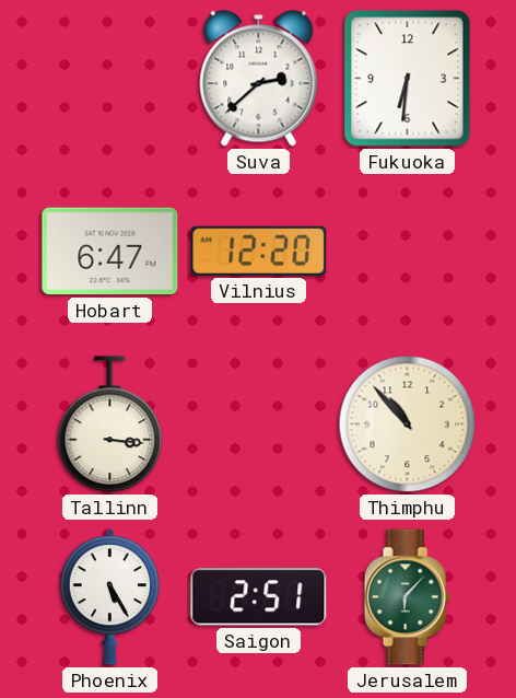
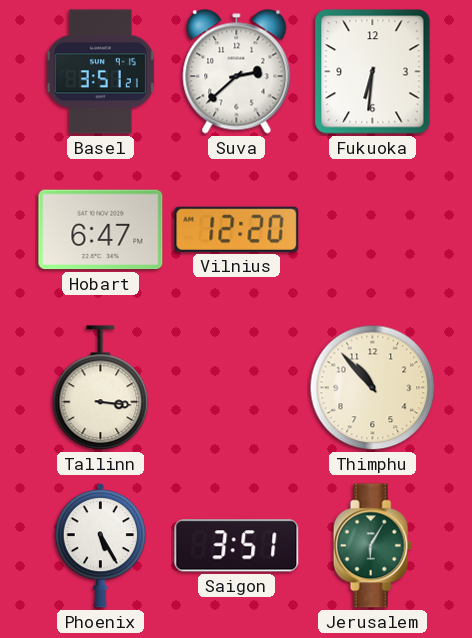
Basel: none -> 3:51 (100, 72)
Saigon: 2:51 -> 3:51 (237, 546)
Jerusalem: 6:07 -> 6:05 (372, 546)
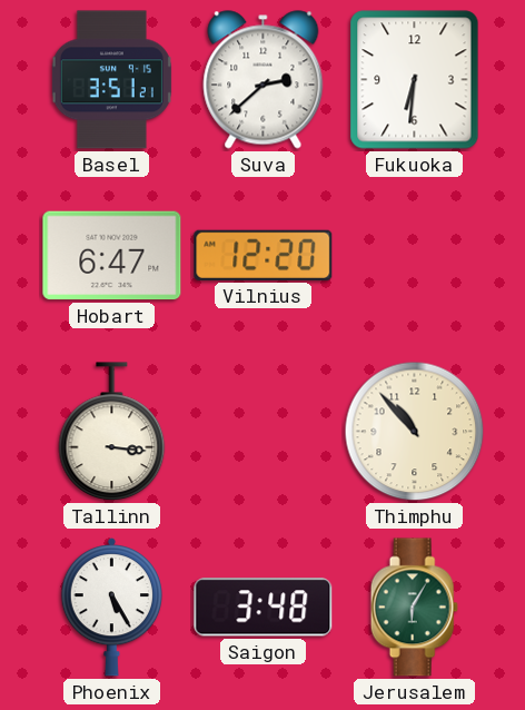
Saigon: 3:51 -> 3:48 (264, 608)
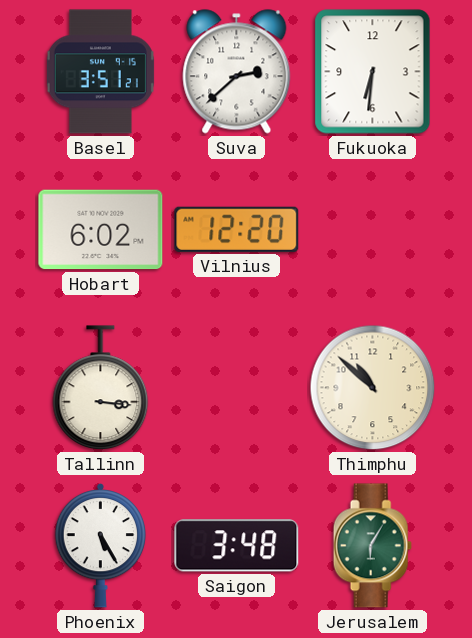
Hobart: 6:47 -> 6:02 (101, 230)
Thimphu: 10:53 -> 10:52 (373, 388)
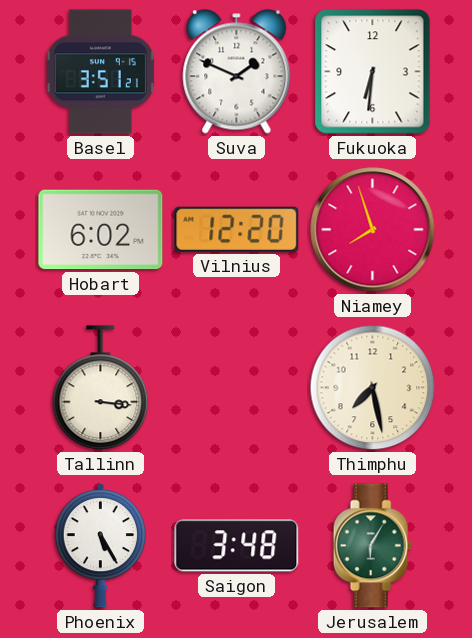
Suva: 2:38 -> 1:49 (237, 72)
Niamey: none -> 7:57 (373, 230)
Thimphu: 10:52 -> 7:28 (373, 388)
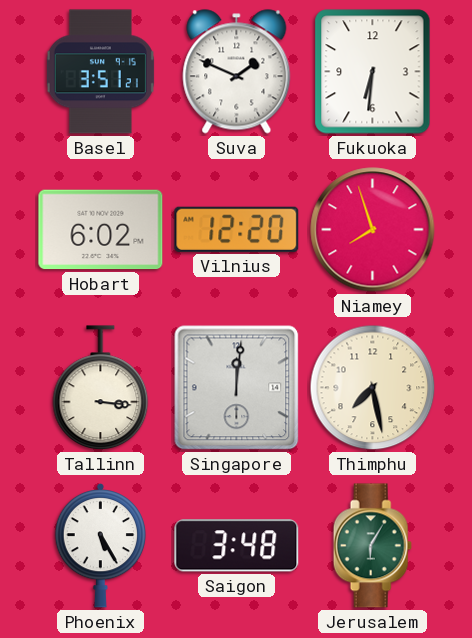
Singapore: none -> 12:01 (237, 388)
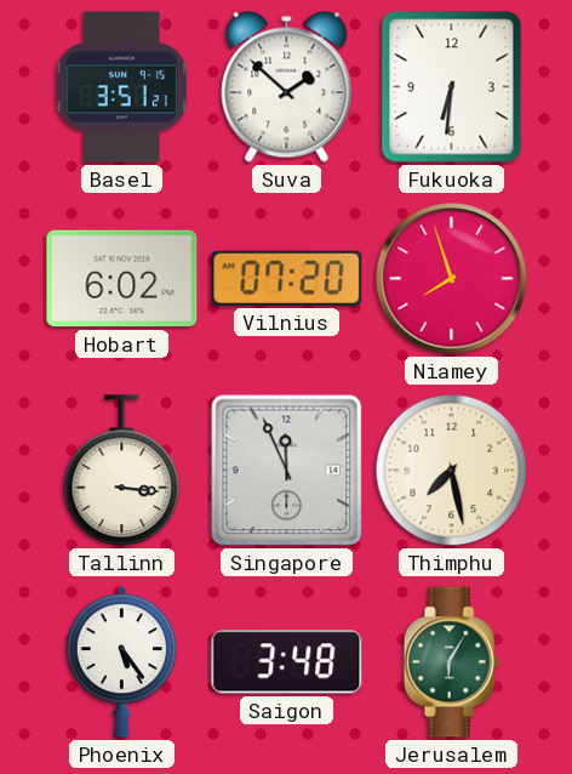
Suva: 1:49 -> 1:52 (287, 87)
Vilnius: 12:20 -> 07:20 (287, 278)
Singapore: 12:01 -> 11:56 (287, 471)
Phoenix: 5:25 -> 5:24 (121, 661)
